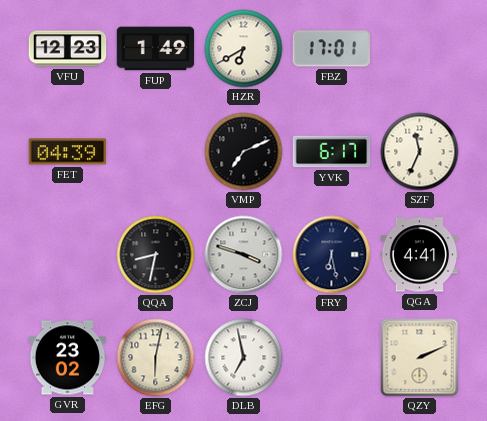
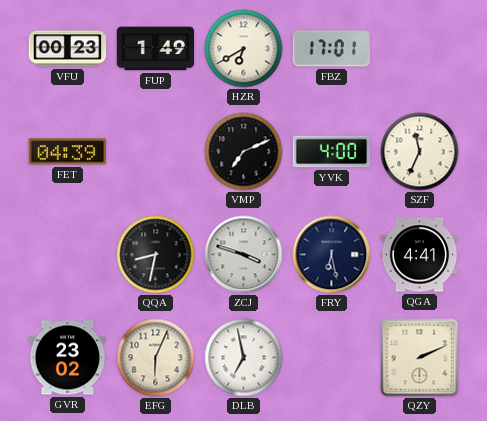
VFU: 12:23 -> 00:23 (68, 49)
YVK: 6:17 -> 4:00 (332, 152)
EFG: 6:02 -> 6:04 (156, 358)
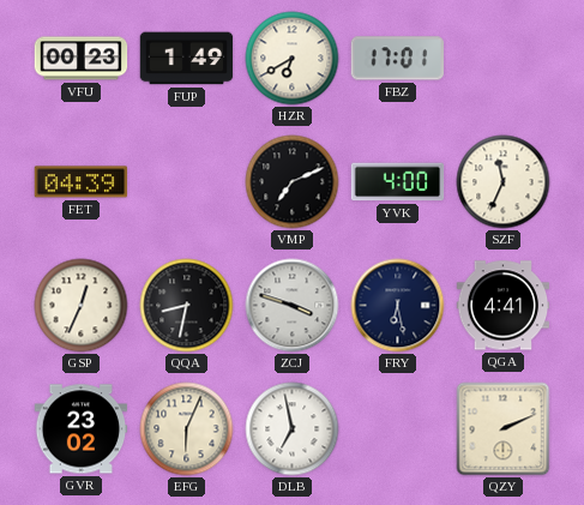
GSP: none -> 12:34 (82, 306)
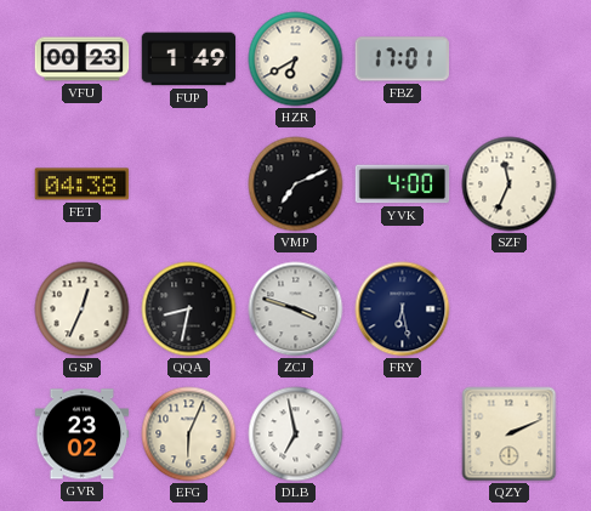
FET: 04:39 -> 04:38 (83, 184)
QGA: 4:41 -> none (504, 306)
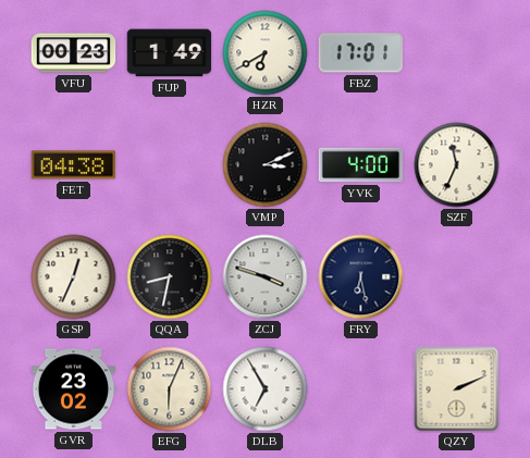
VMP: 7:11 -> 3:11 (266, 165)
DLB: 6:58 -> 6:55 (266, 389)
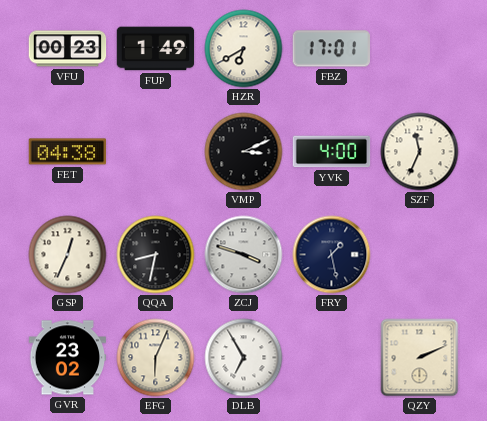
FRY: 6:28 -> 1:28 (332, 255)
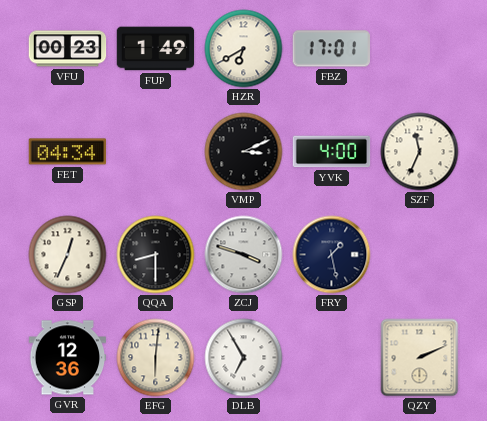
FET: 04:38 -> 04:34 (68, 152)
QQA: 8:32 -> 8:30 (156, 255)
GVR: 23:02 -> 12:36 (68, 358)
EFG: 6:04 -> 6:01 (156, 358)
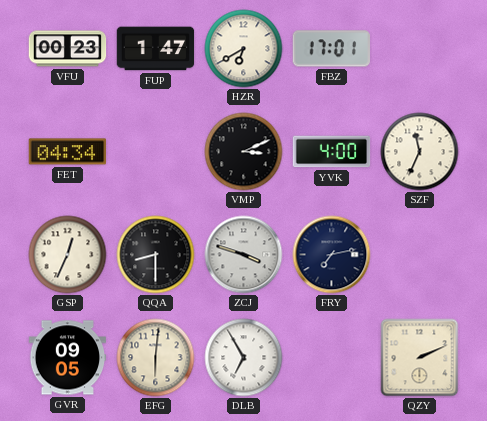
FUP: 1:49 -> 1:47 (156, 49)
FRY: 1:28 -> 7:13 (332, 255)
GVR: 12:36 -> 09:05 (68, 358)
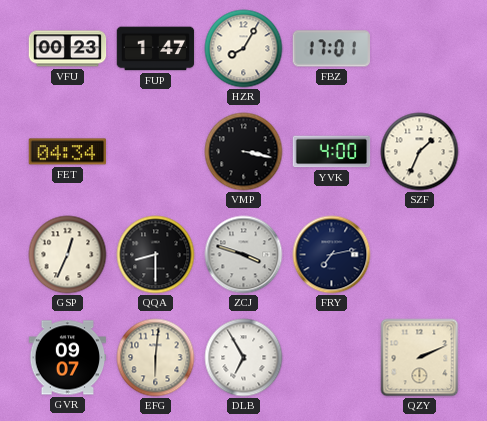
HZR: 6:40 -> 8:05 (244, 49)
VMP: 3:11 -> 3:17 (244, 152)
SZF: 11:34 -> 1:34 (420, 152)
GVR: 09:05 -> 09:07 (68, 358)
